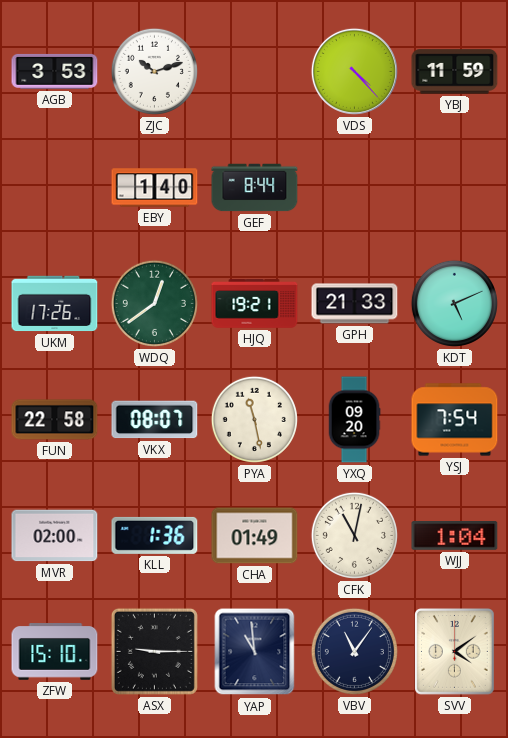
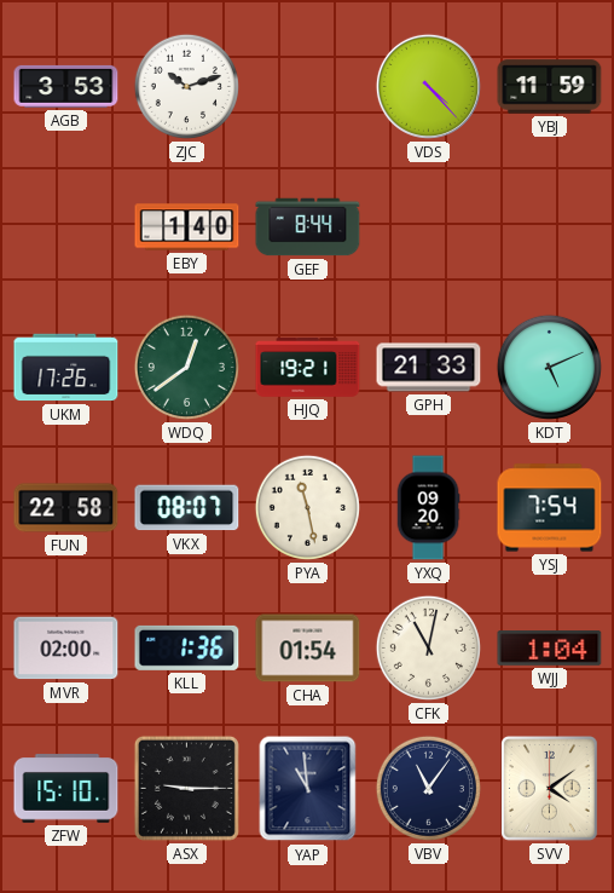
CHA: 01:49 -> 01:54 (308, 649)
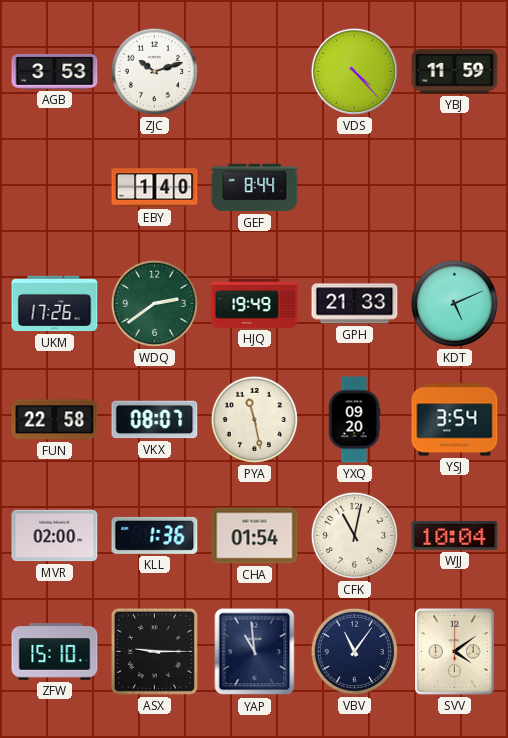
WDQ: 12:39 -> 2:39 (154, 303)
HJQ: 19:21 -> 19:49 (255, 304)
YSJ: 7:54 -> 3:54 (455, 420)
WJJ: 1:04 -> 10:04 (455, 536)
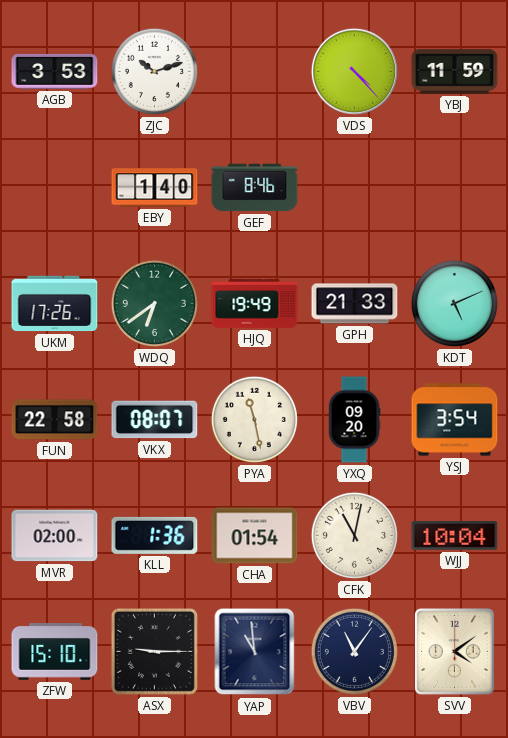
GEF: 8:44 -> 8:46 (255, 188)
WDQ: 2:39 -> 6:39 (154, 303)
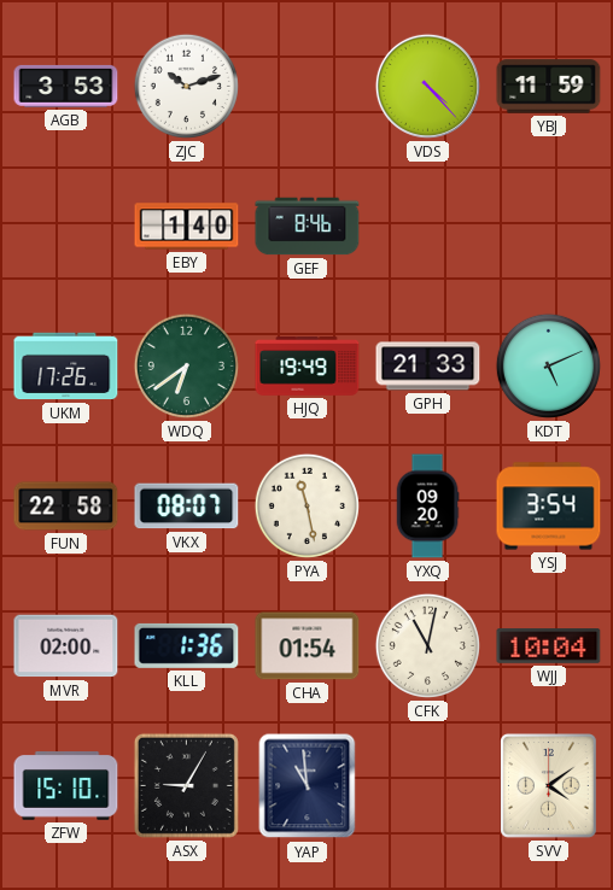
ASX: 9:15 -> 9:05 (186, 785)
VBV: 11:06 -> none (354, 651)
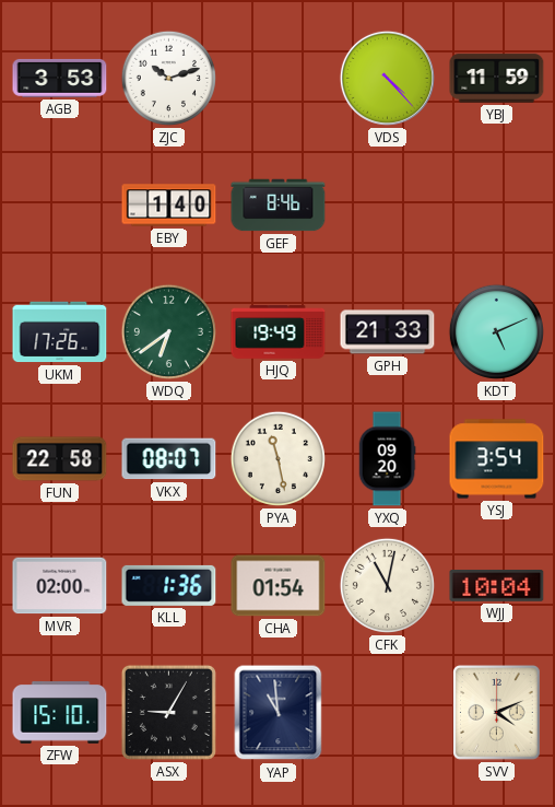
SVV: 4:09 -> 4:11 (497, 713)
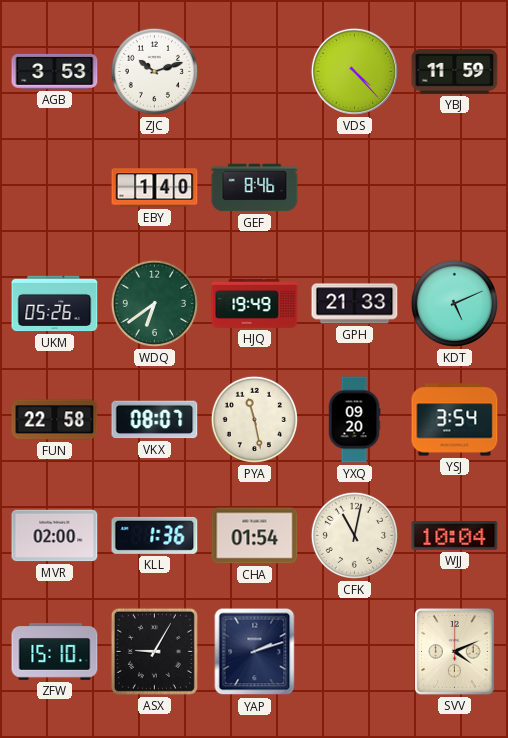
UKM: 17:26 -> 05:26 (55, 304)
YAP: 10:59 -> 2:12 (255, 652)
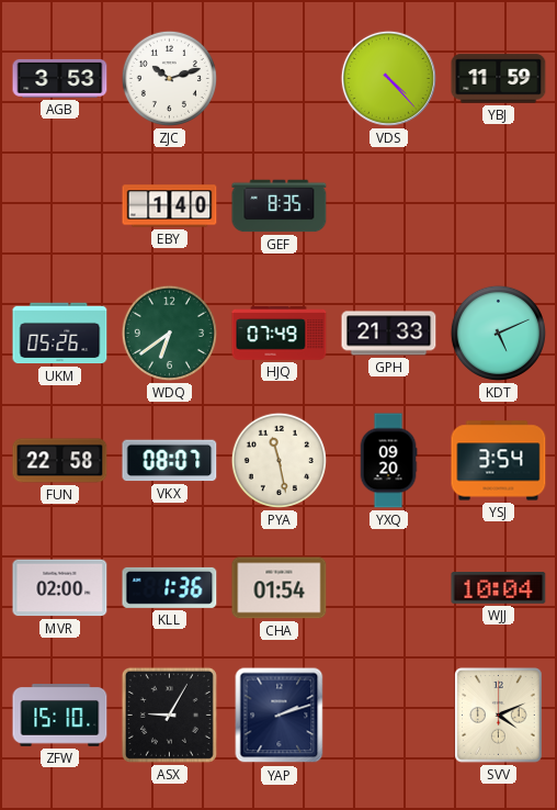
GEF: 8:46 -> 8:35 (280, 206)
HJQ: 19:49 -> 07:49 (280, 334)
CFK: 11:02 -> none (354, 535)
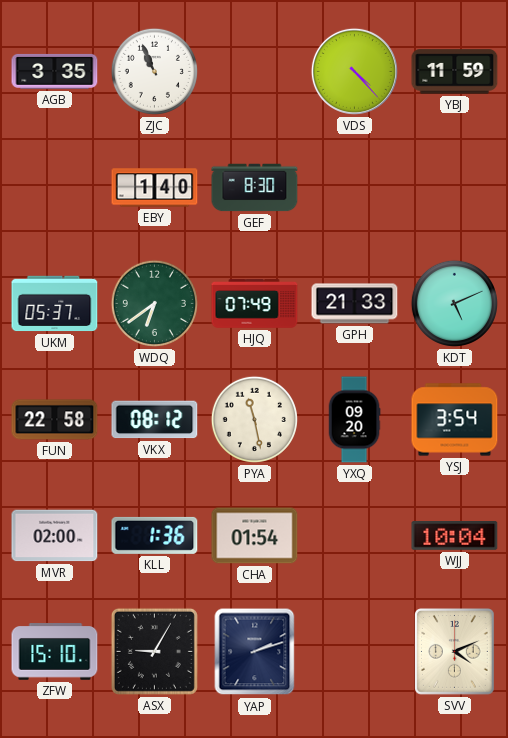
AGB: 3:53 -> 3:35 (55, 71)
ZJC: 10:12 -> 10:56 (154, 71)
GEF: 8:35 -> 8:30 (255, 188)
UKM: 05:26 -> 05:37 (55, 304)
VKX: 08:07 -> 08:12 (155, 420)
